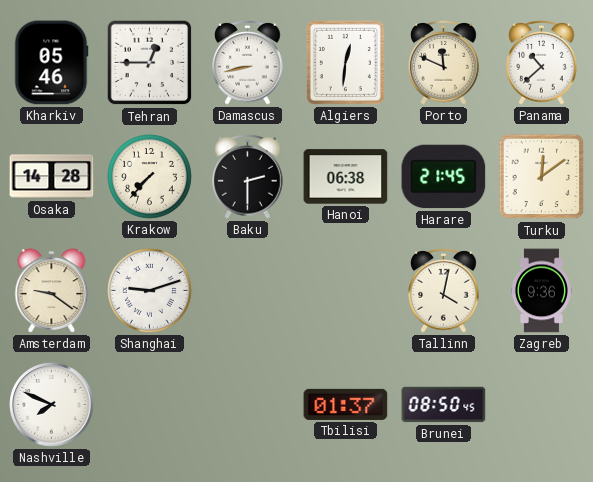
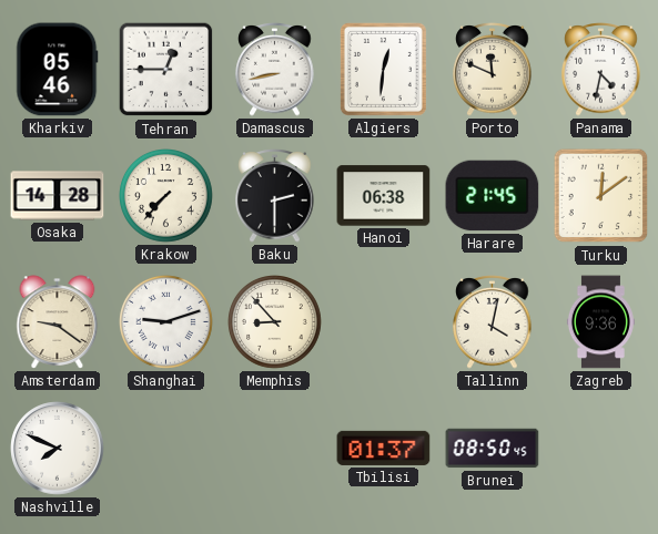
Panama: 10:38 -> 4:32 (601, 70)
Memphis: none -> 8:53 (275, 322)
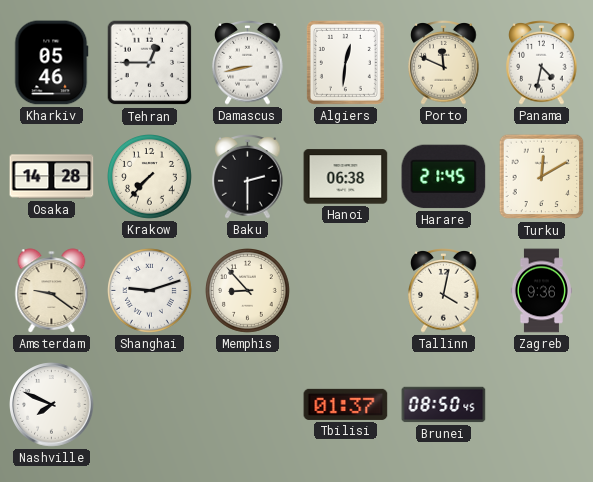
Turku: 12:09 -> 12:10 (542, 177)
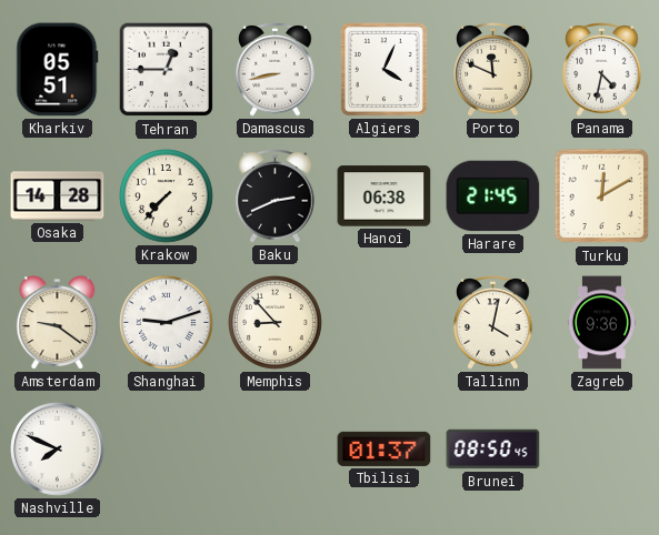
Kharkiv: 05:46 -> 05:51 (58, 70)
Algiers: 12:31 -> 4:04 (383, 69)
Baku: 2:30 -> 2:41 (276, 196)
